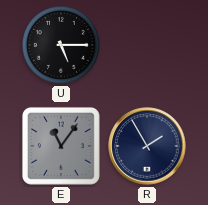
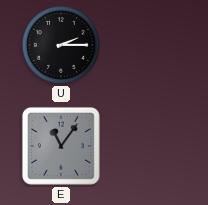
U: 5:15 -> 2:15 (61, 45)
R: 1:55 -> none (147, 146)
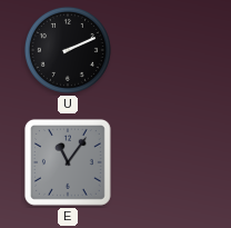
U: 2:15 -> 2:11 (68, 50)
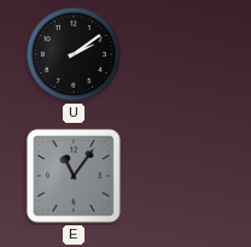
U: 2:11 -> 2:09 (74, 54)
